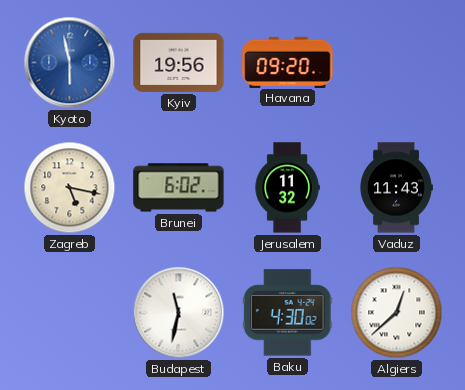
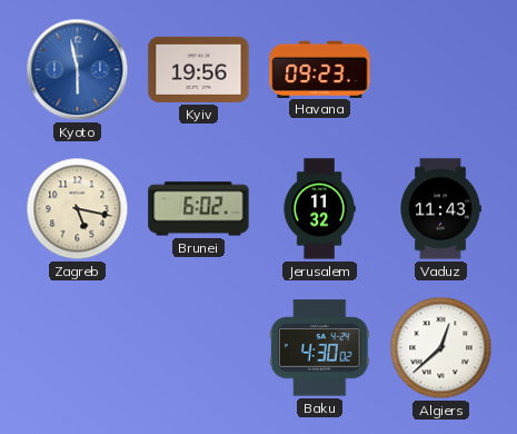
Havana: 09:20 -> 09:23 (320, 69)
Budapest: 11:32 -> none (179, 313)
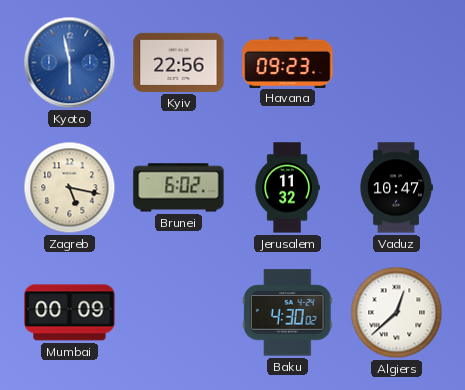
Kyiv: 19:56 -> 22:56 (179, 62)
Vaduz: 11:43 -> 10:47 (396, 188)
Mumbai: none -> 00:09 (70, 313)
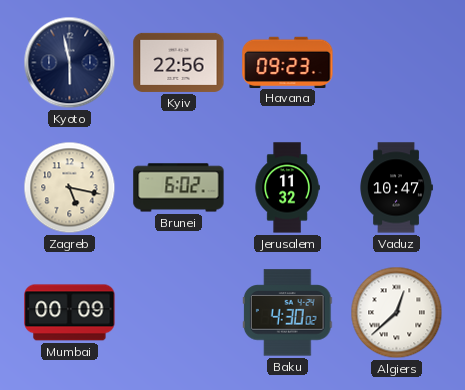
Kyoto dial: blue -> navy (70, 63)
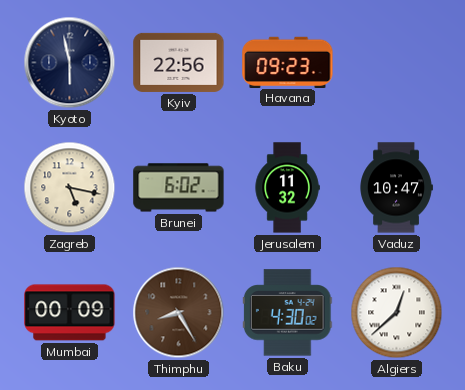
Thimphu: none -> 8:25 (179, 313)
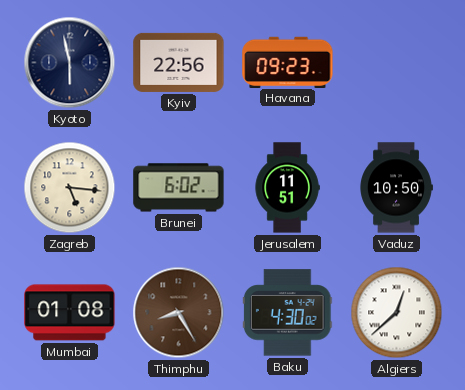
Zagreb: 5:17 -> 5:16 (70, 188)
Jerusalem: 11:32 -> 11:51 (287, 188)
Vaduz: 10:47 -> 10:50 (396, 188)
Mumbai: 00:09 -> 01:08 (70, 313)
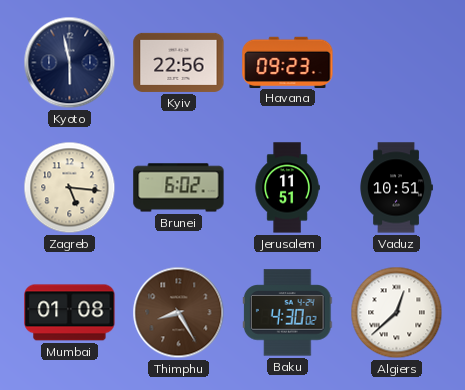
Vaduz: 10:50 -> 10:51 (396, 188)
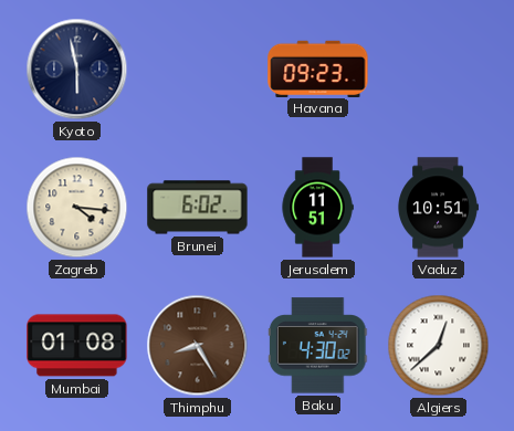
Kyiv: 22:56 -> none (179, 62)
Zagreb: 5:16 -> 4:16 (77, 208)
